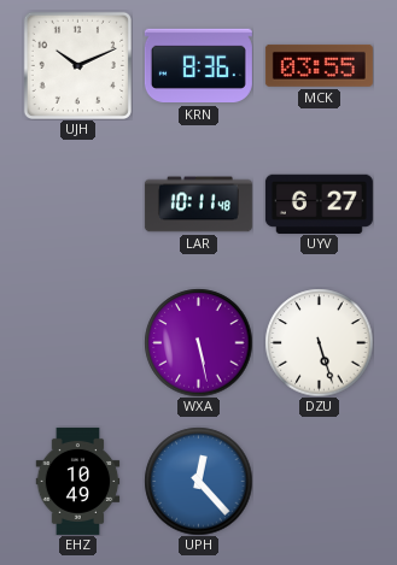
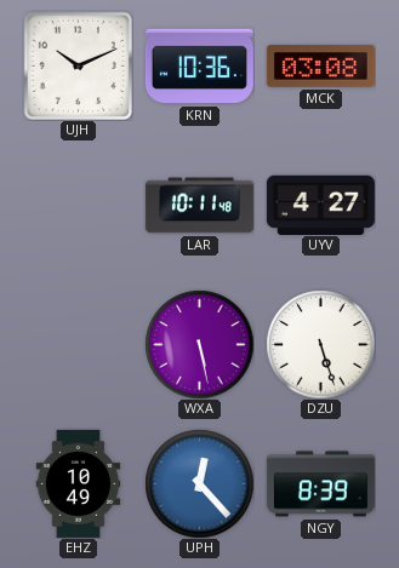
KRN: 8:36 -> 10:36 (199, 67)
MCK: 03:55 -> 03:08 (320, 65)
UYV: 6:27 -> 4:27 (320, 205)
NGY: none -> 8:39 (320, 484)
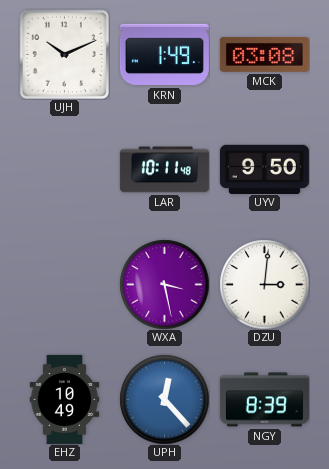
KRN: 10:36 -> 1:49 (164, 55)
UYV: 4:27 -> 9:50 (264, 169)
WXA: 5:28 -> 3:28 (164, 284)
DZU: 5:27 -> 3:01 (264, 284)
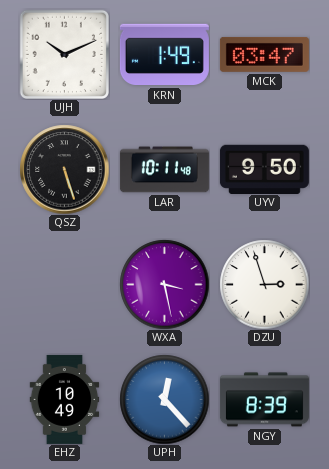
MCK: 03:08 -> 03:47 (264, 54)
QSZ: none -> 5:27 (64, 169)
DZU: 3:01 -> 2:57 (264, 284)
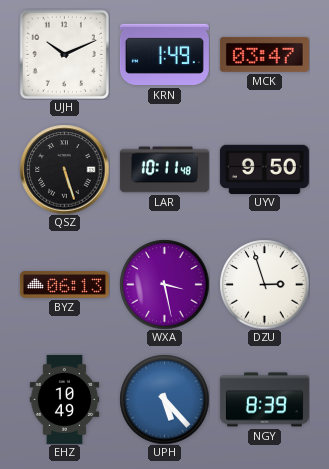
BYZ: none -> 06:13 (64, 285)
UPH: 12:23 -> 5:23 (164, 399)
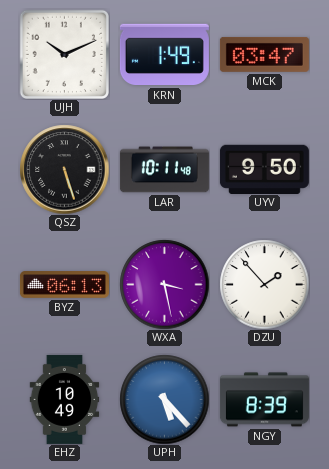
DZU: 2:57 -> 1:53 (264, 284)
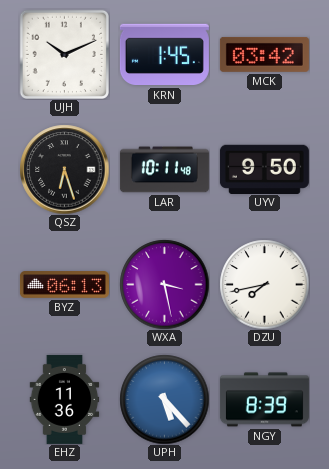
KRN: 1:49 -> 1:45 (164, 55)
MCK: 03:47 -> 03:42 (264, 54)
QSZ: 5:27 -> 6:27 (64, 169)
DZU: 1:53 -> 7:43 (264, 284)
EHZ: 10:49 -> 11:36 (65, 399)
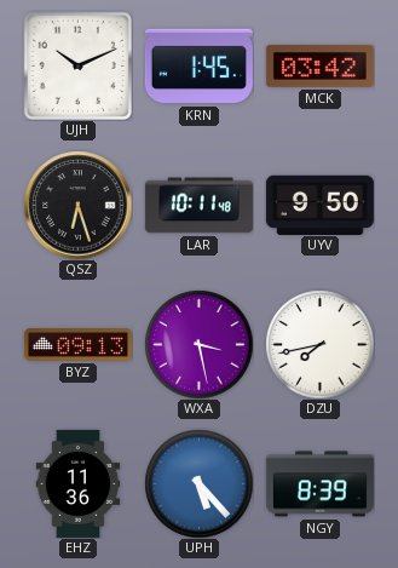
BYZ: 06:13 -> 09:13 (77, 345)
